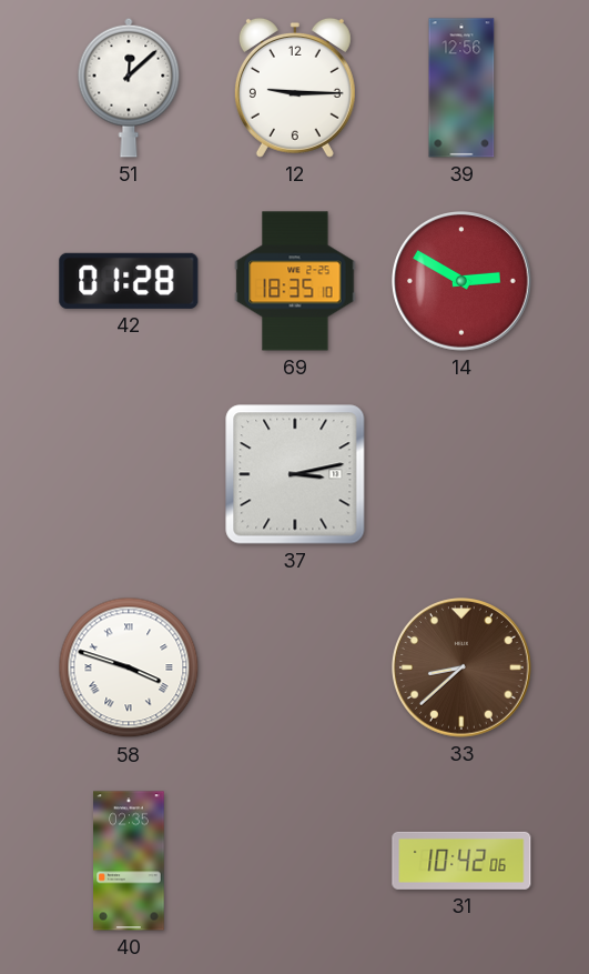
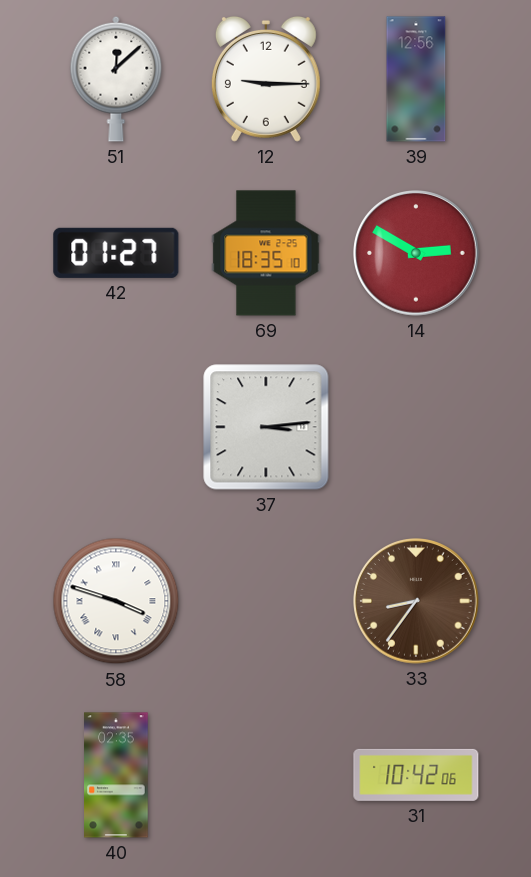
42: 01:28 -> 01:27 (116, 253)
37: 3:13 -> 3:14 (266, 427)
33: 8:38 -> 8:36 (417, 602)
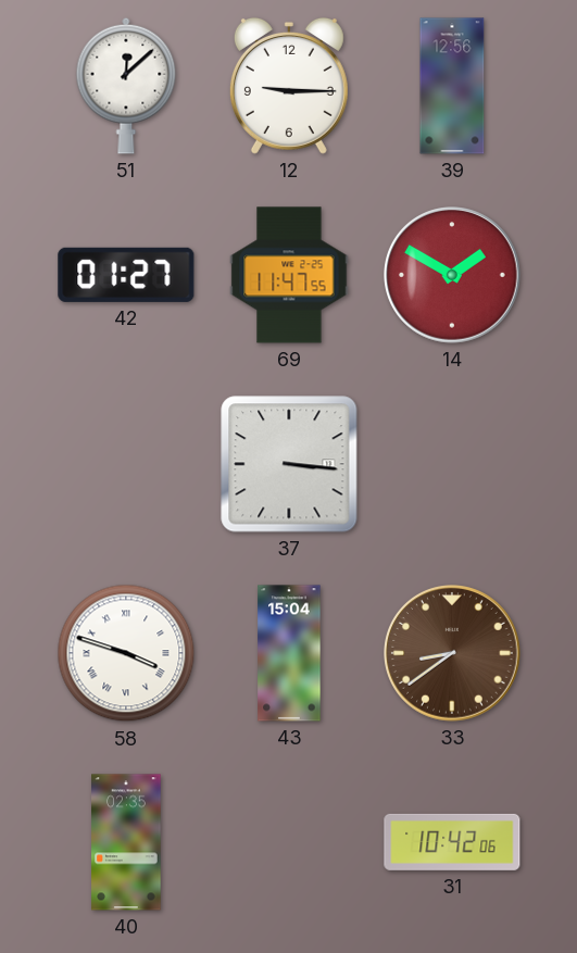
69: 18:35 -> 11:47 (289, 275)
14: 2:50 -> 1:50 (453, 276)
37: 3:14 -> 3:16 (289, 464)
43: none -> 15:04 (289, 653)
33: 8:36 -> 8:39 (453, 654)
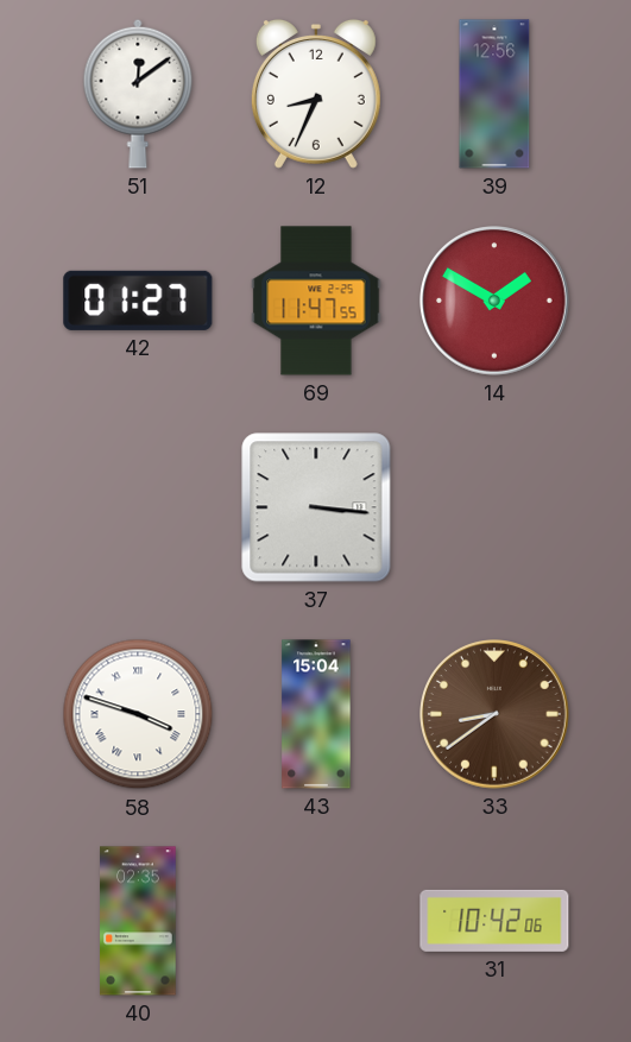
51: 12:08 -> 12:09 (138, 94)
12: 9:15 -> 8:34 (316, 94)
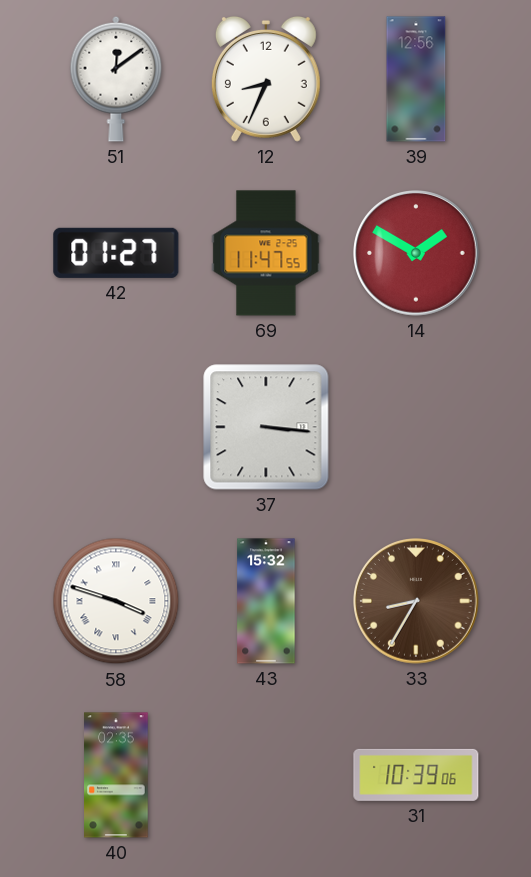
43: 15:04 -> 15:32 (266, 601)
33: 8:39 -> 8:35 (417, 602)
31: 10:42 -> 10:39 (416, 775)
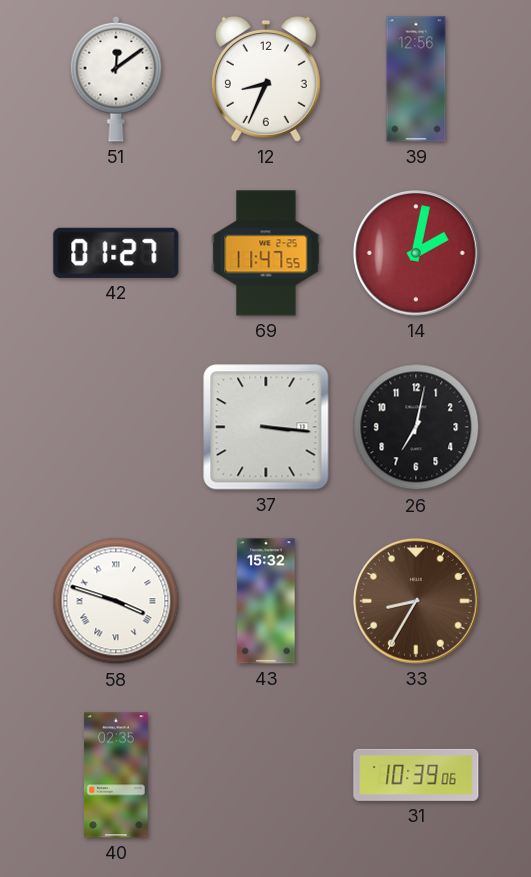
14: 1:50 -> 2:02 (417, 254)
26: none -> 7:02 (416, 427)
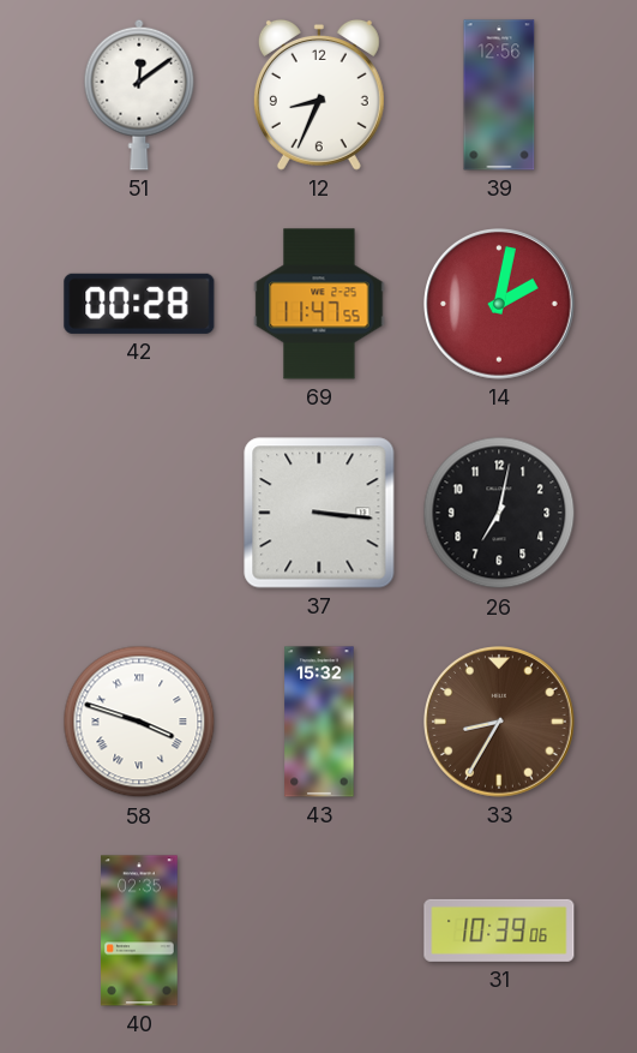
42: 01:27 -> 00:28 (139, 304)
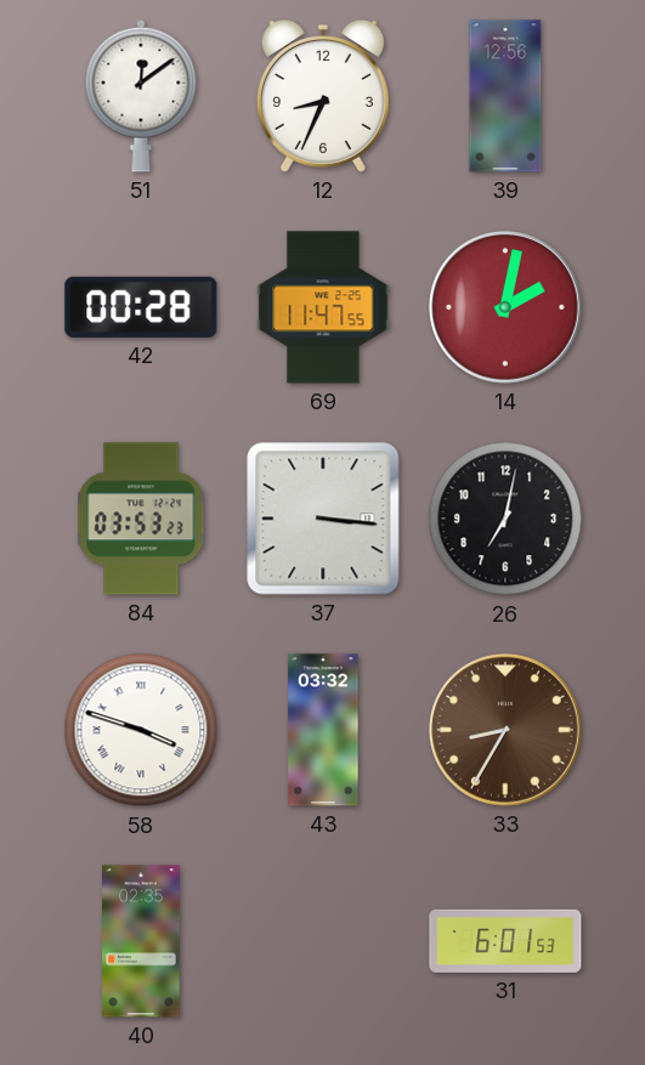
84: none -> 03:53 (141, 519)
43: 15:32 -> 03:32 (323, 730)
31: 10:39 -> 6:01 (505, 941)
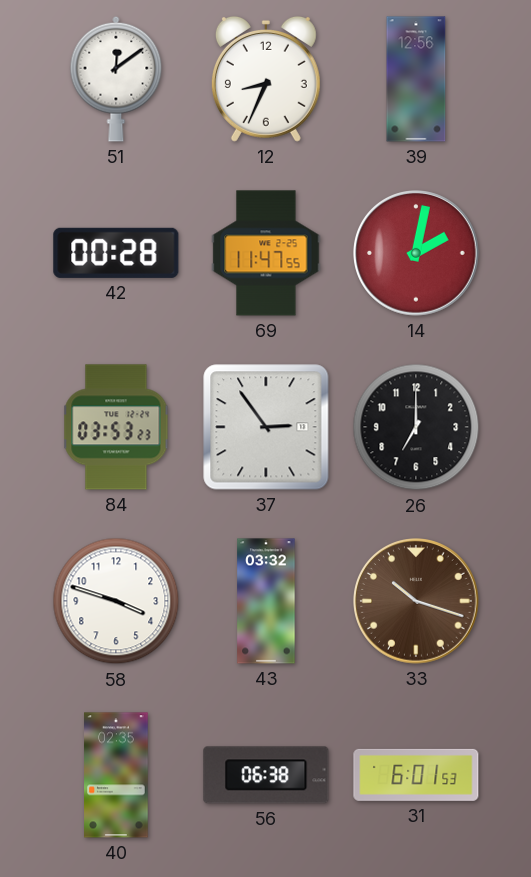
37: 3:16 -> 2:54 (266, 427)
26: 7:02 -> 7:00 (416, 427)
58 numerals: Roman -> Arabic (116, 601)
33: 8:35 -> 10:18 (417, 602)
56: none -> 06:38 (266, 775)
